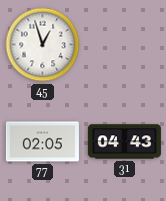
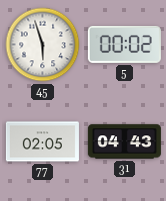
45: 12:57 -> 5:57 (43, 45)
5: none -> 00:02 (124, 44)
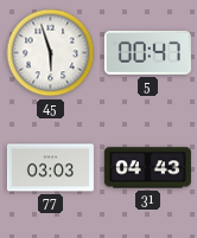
5: 00:02 -> 00:47 (147, 52)
77: 02:05 -> 03:03 (50, 168)
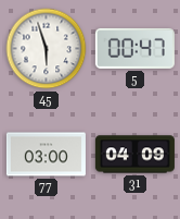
77: 03:03 -> 03:00 (46, 155)
31: 04:43 -> 04:09 (134, 155)
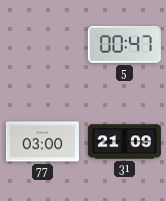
45: 5:57 -> none (47, 49)
31: 04:09 -> 21:09 (124, 142)
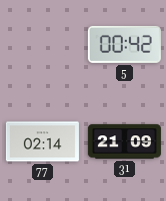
5: 00:47 -> 00:42 (124, 44)
77: 03:00 -> 02:14 (42, 142)
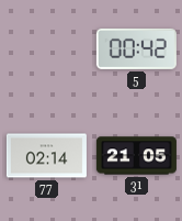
31: 21:09 -> 21:05 (136, 156)
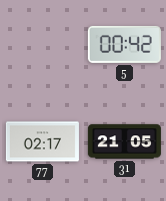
77: 02:14 -> 02:17 (42, 142)
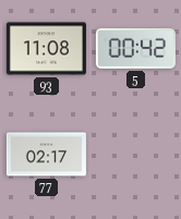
93: none -> 11:08 (46, 49)
31: 21:05 -> none (124, 142)
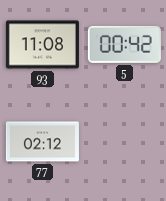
77: 02:17 -> 02:12 (42, 142)
